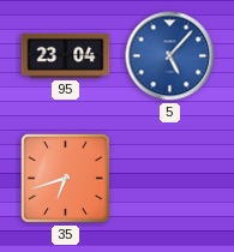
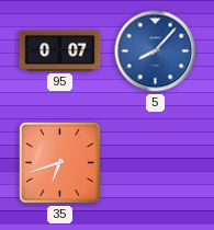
95: 23:04 -> 0:07 (60, 50)
5: 5:07 -> 8:07 (156, 51)
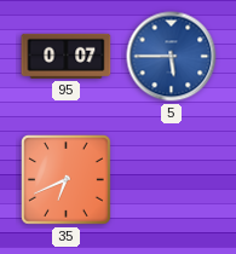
5: 8:07 -> 5:45 (172, 57)
35: 6:42 -> 6:41 (67, 180)
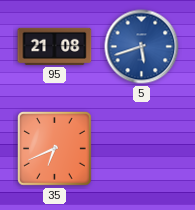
95: 0:07 -> 21:08 (55, 46)
5: 5:45 -> 5:42 (142, 47)
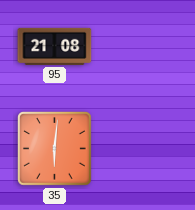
5: 5:42 -> none (142, 47)
35: 6:41 -> 6:01 (55, 149)
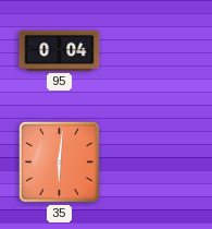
95: 21:08 -> 0:04 (60, 50)
